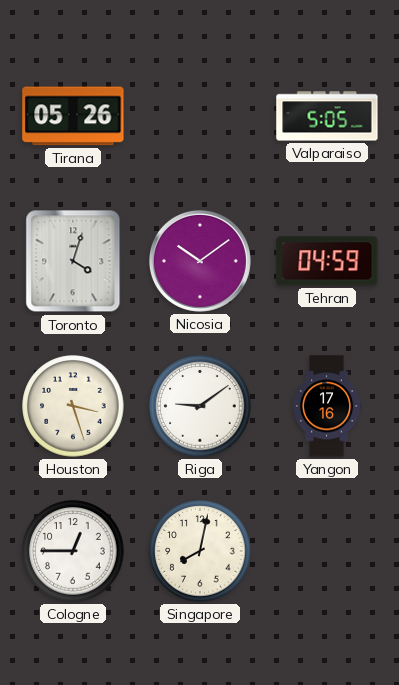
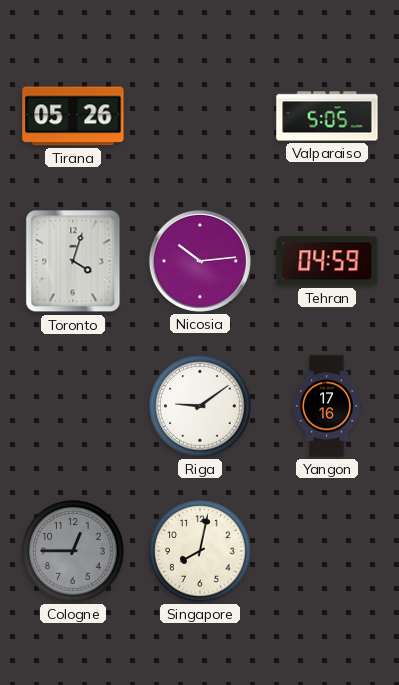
Nicosia: 10:09 -> 10:14 (200, 261)
Houston: 3:27 -> none (73, 406)
Cologne dial: white -> grey (73, 551)
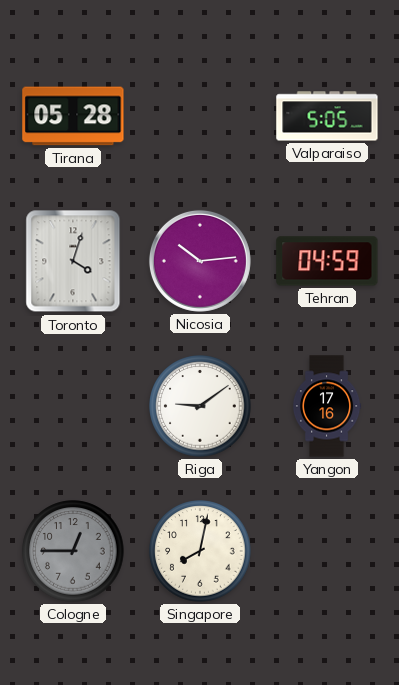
Tirana: 05:26 -> 05:28 (73, 116)
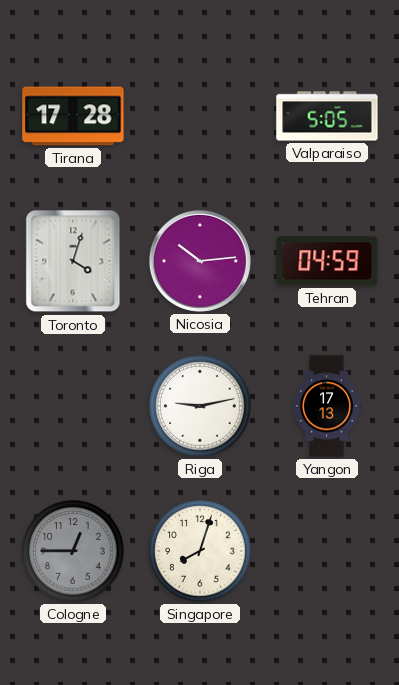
Tirana: 05:28 -> 17:28 (73, 116)
Riga: 9:09 -> 9:13 (200, 406)
Yangon: 17:16 -> 17:13 (327, 406)
Singapore: 8:02 -> 8:03 (200, 551)
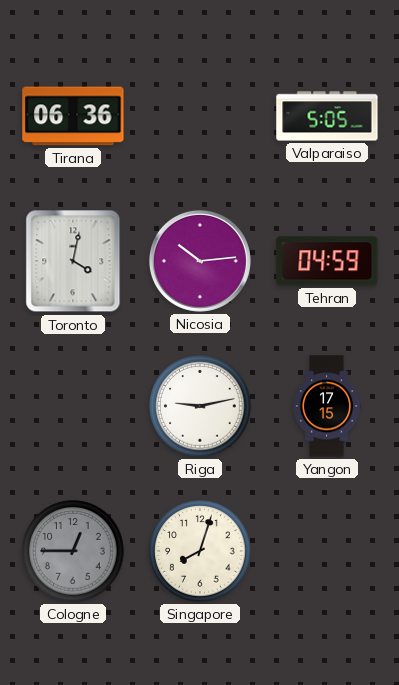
Tirana: 17:28 -> 06:36 (73, 116)
Toronto: 4:03 -> 4:02 (73, 261)
Yangon: 17:13 -> 17:15 (327, 406)
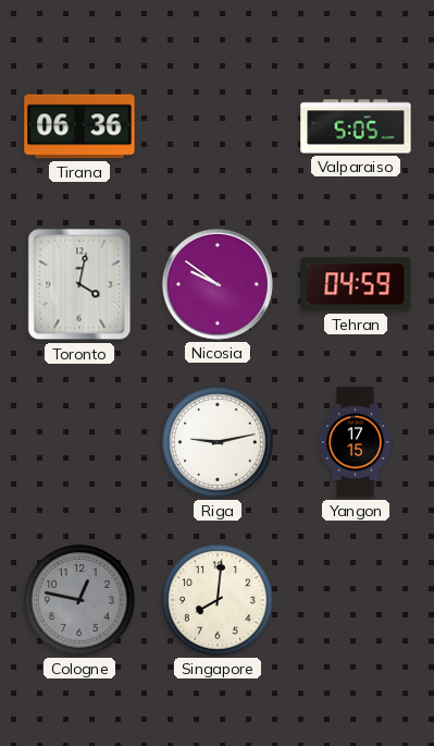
Nicosia: 10:14 -> 9:51 (218, 284)
Cologne: 12:45 -> 12:47 (79, 600)
Singapore: 8:03 -> 8:01 (218, 600)
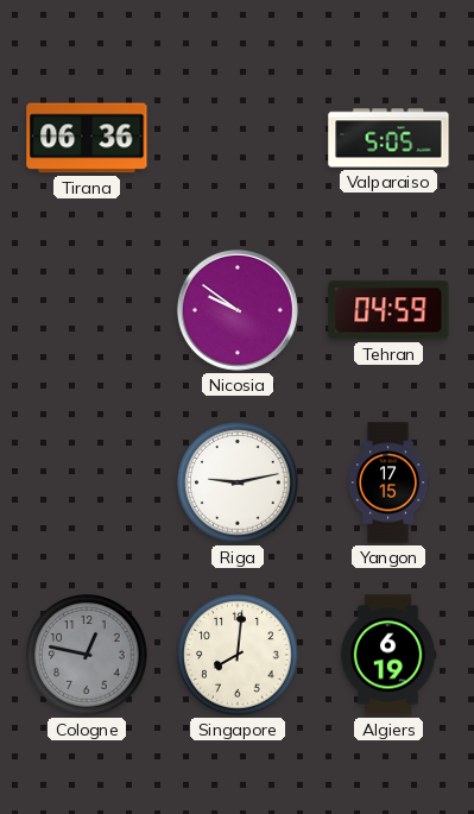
Toronto: 4:02 -> none (79, 284)
Algiers: none -> 6:19 (388, 655)
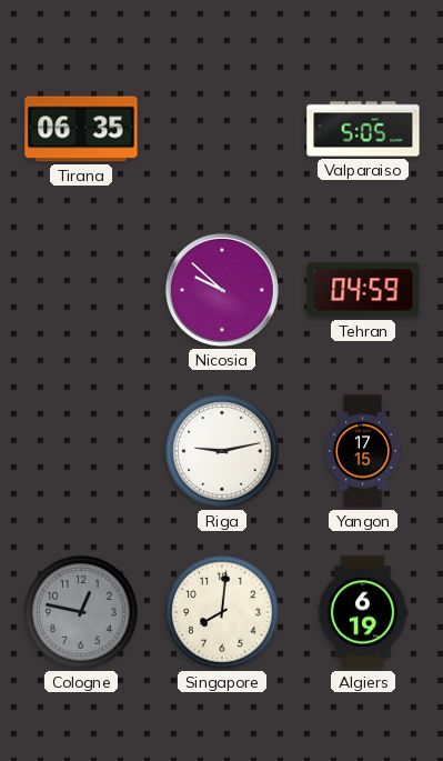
Tirana: 06:36 -> 06:35 (81, 129)
Nicosia: 9:51 -> 9:52 (222, 290)
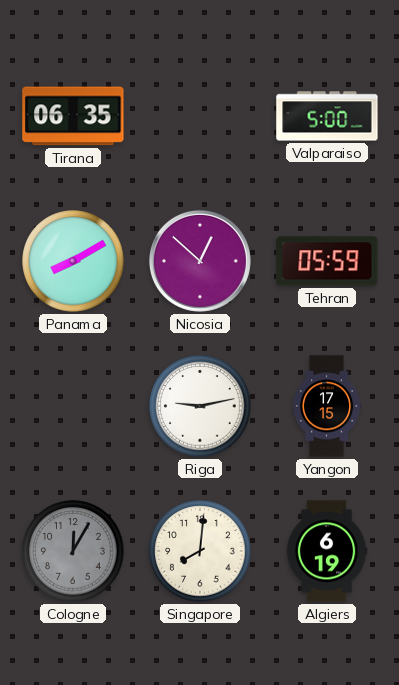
Valparaiso: 5:05 -> 5:00 (327, 116)
Panama: none -> 8:10 (73, 261)
Nicosia: 9:52 -> 12:52 (200, 261)
Tehran: 04:59 -> 05:59 (327, 261)
Cologne: 12:47 -> 12:05 (73, 551)
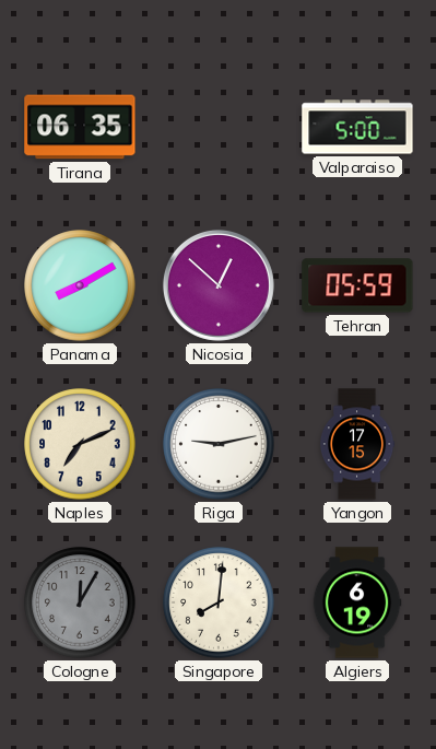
Naples: none -> 7:11 (80, 444)
